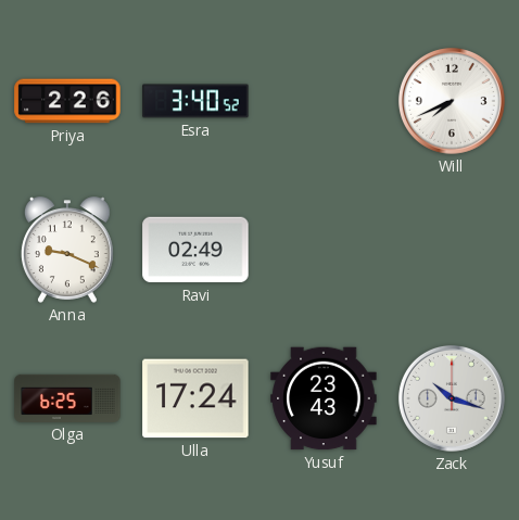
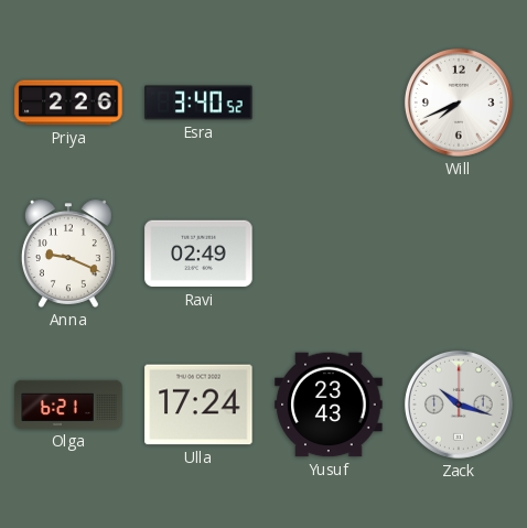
Olga: 6:25 -> 6:21 (68, 405)
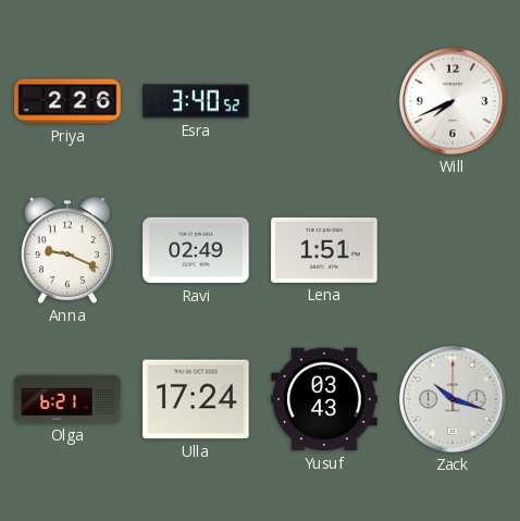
Lena: none -> 1:51 (324, 250)
Yusuf: 23:43 -> 03:43 (324, 399)
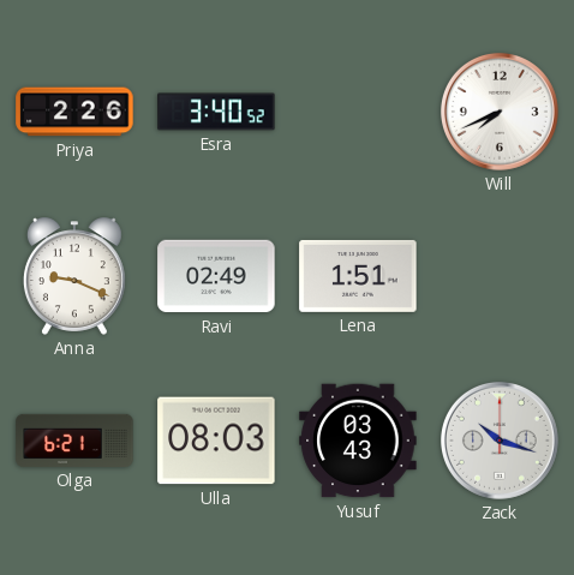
Ulla: 17:24 -> 08:03 (216, 441)
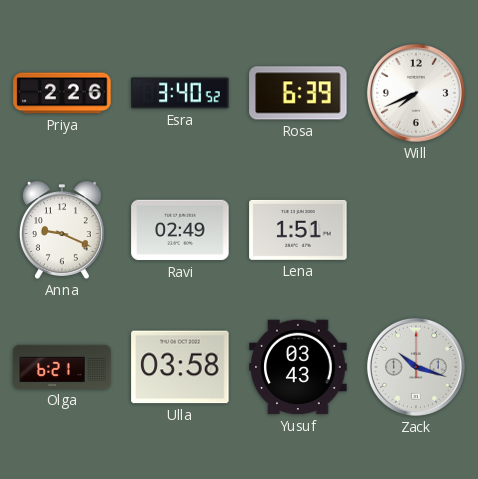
Rosa: none -> 6:39 (298, 93)
Ulla: 08:03 -> 03:58 (180, 367)
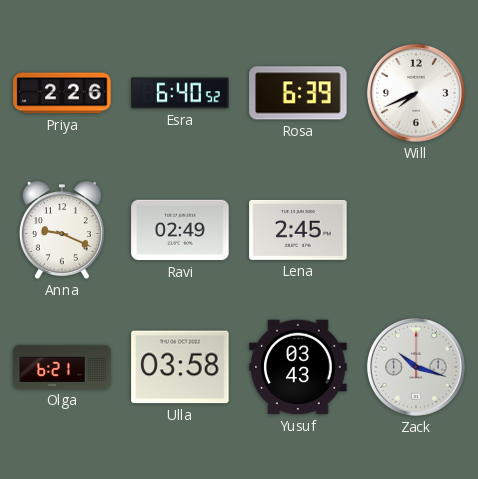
Esra: 3:40 -> 6:40 (180, 93)
Lena: 1:51 -> 2:45 (298, 230)
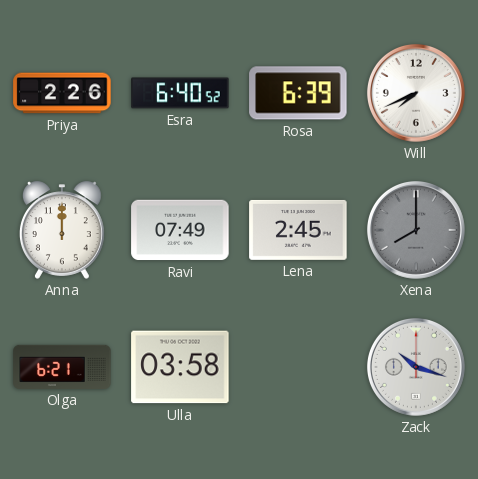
Anna: 9:19 -> 12:00 (62, 230)
Ravi: 02:49 -> 07:49 (180, 230)
Xena: none -> 8:00 (416, 230)
Yusuf: 03:43 -> none (298, 367)
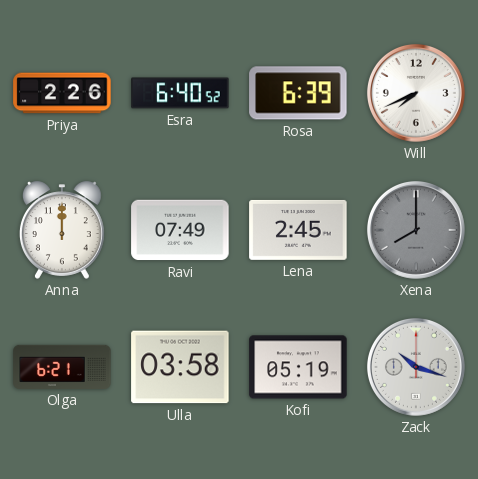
Kofi: none -> 05:19 (298, 367)
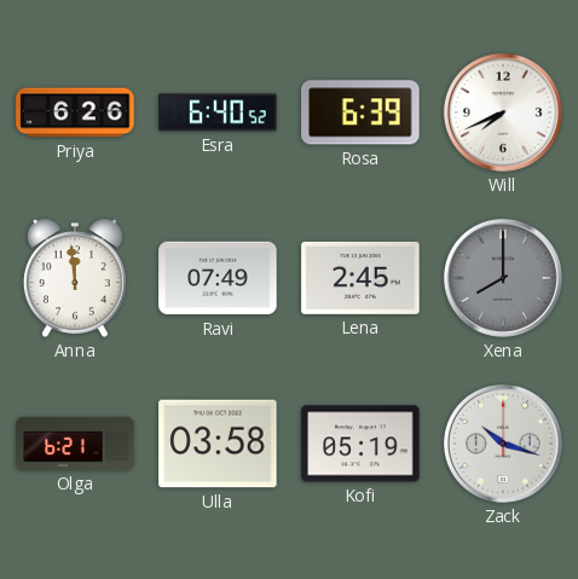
Priya: 2:26 -> 6:26 (75, 112)
Anna: 12:00 -> 11:59 (75, 278)
